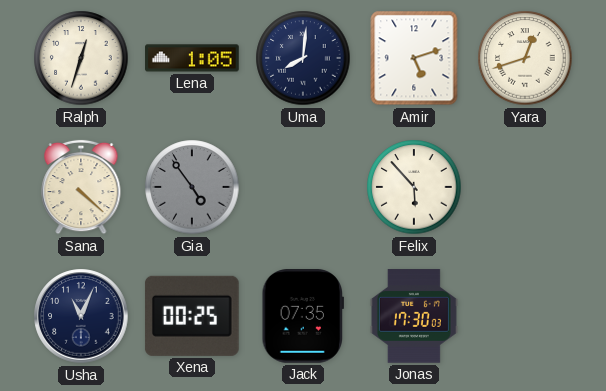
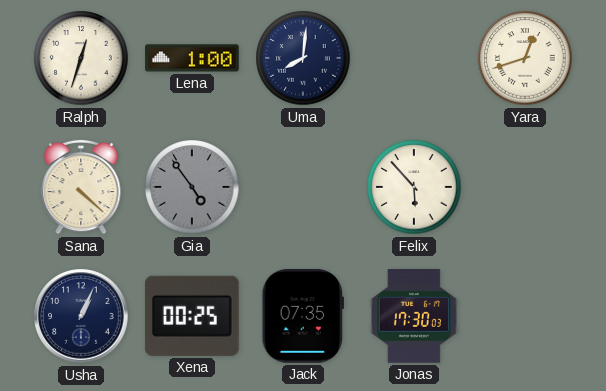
Lena: 1:05 -> 1:00 (192, 58)
Amir: 5:12 -> none (414, 58)
Usha: 11:04 -> 1:04 (81, 316)
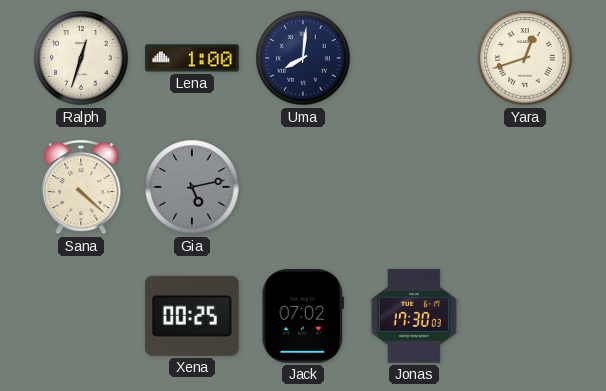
Gia: 4:54 -> 5:13 (192, 187)
Felix: 5:53 -> none (414, 187)
Usha: 1:04 -> none (81, 316)
Jack: 07:35 -> 07:02 (302, 316)
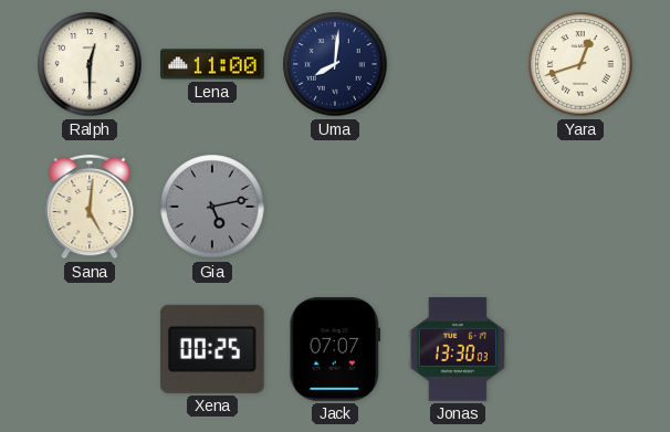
Ralph: 12:33 -> 12:30 (90, 64)
Lena: 1:00 -> 11:00 (212, 64)
Sana: 4:22 -> 5:01 (90, 207)
Jack: 07:02 -> 07:07 (334, 349)
Jonas: 17:30 -> 13:30 (458, 349)
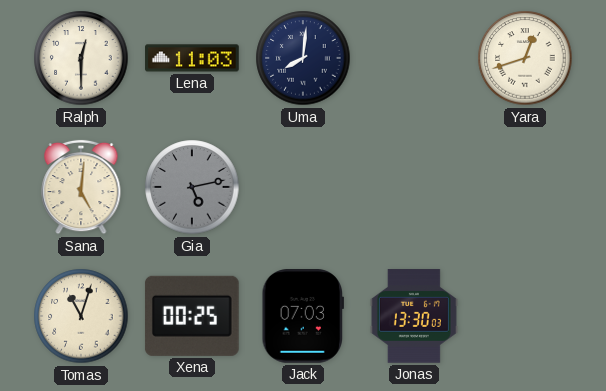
Lena: 11:00 -> 11:03 (192, 58)
Tomas: none -> 11:03 (81, 316)
Jack: 07:07 -> 07:03 (302, 316)
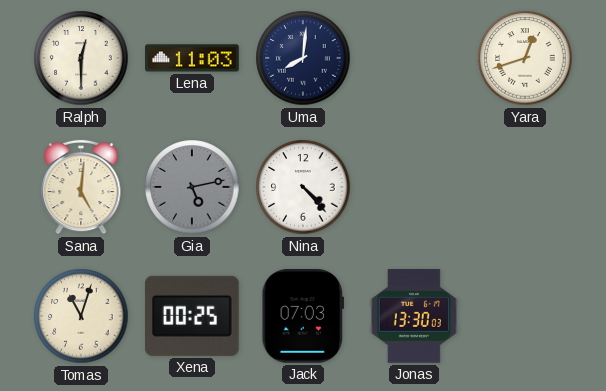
Nina: none -> 4:23 (303, 187)
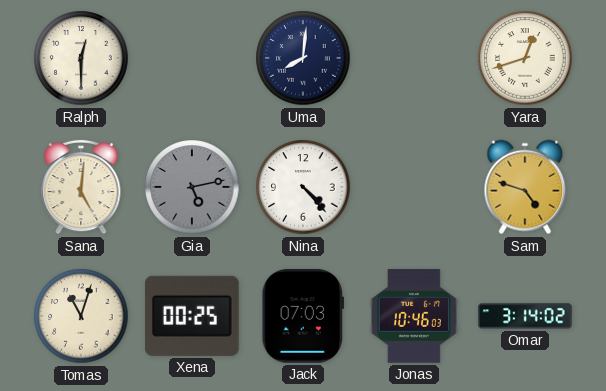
Lena: 11:03 -> none (192, 58)
Sam: none -> 4:48 (525, 187)
Jonas: 13:30 -> 10:46 (414, 316)
Omar: none -> 3:14 (525, 316)
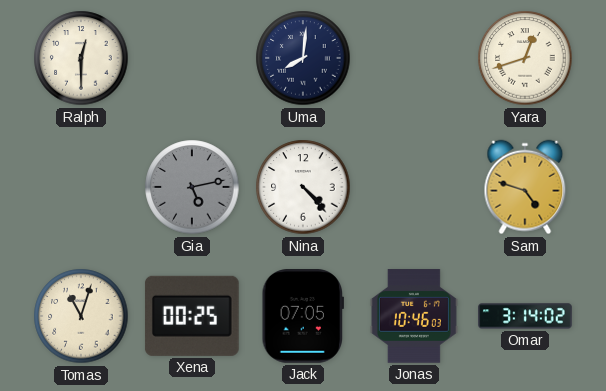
Sana: 5:01 -> none (81, 187)
Jack: 07:03 -> 07:05 (302, 316)
